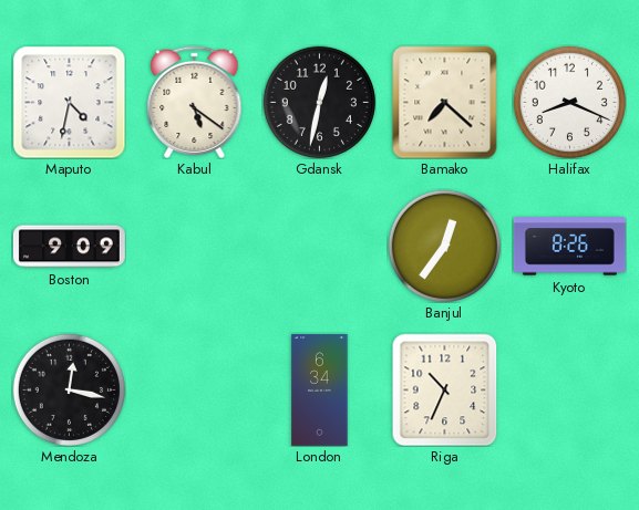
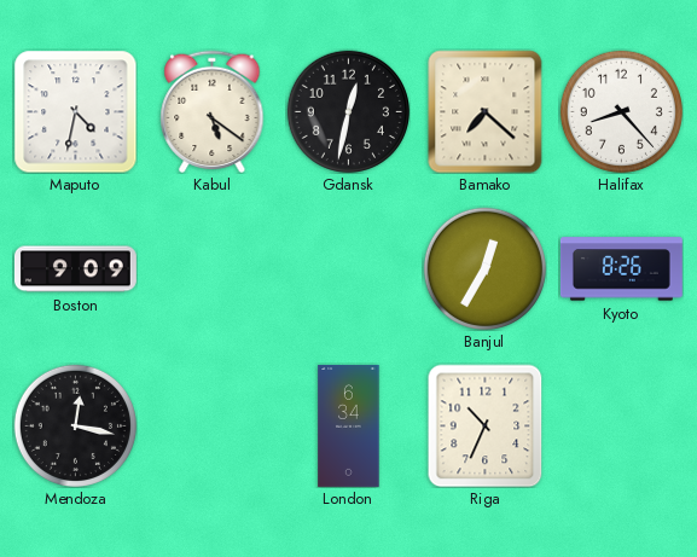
Halifax: 8:19 -> 8:23 (621, 111)
Banjul: 12:36 -> 12:35 (484, 268)
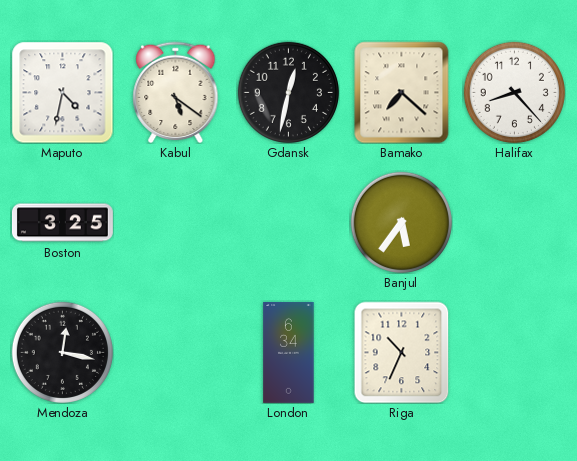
Boston: 9:09 -> 3:25 (62, 223)
Banjul: 12:35 -> 5:36 (401, 222)
Kyoto: 8:26 -> none (621, 269)
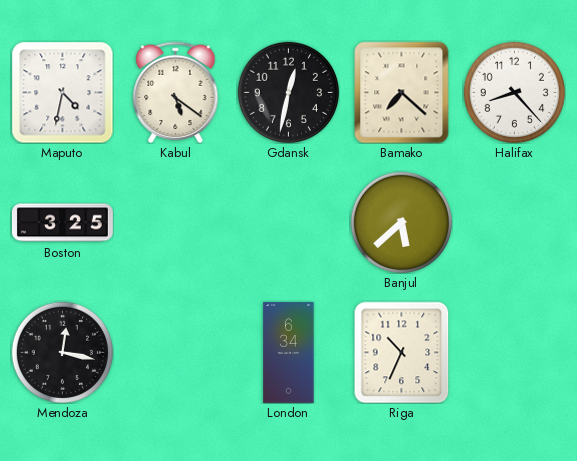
Banjul: 5:36 -> 5:38 (401, 222)
